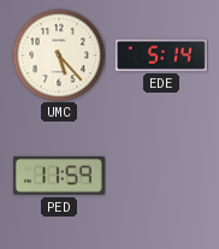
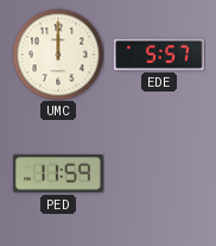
UMC: 5:23 -> 12:00 (58, 55)
EDE: 5:14 -> 5:57 (159, 55)
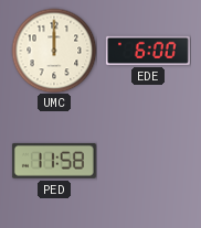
EDE: 5:57 -> 6:00 (148, 51)
PED: 11:59 -> 11:58 (54, 161)
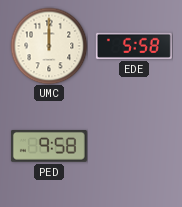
EDE: 6:00 -> 5:58 (134, 46)
PED: 11:58 -> 9:58 (49, 146)
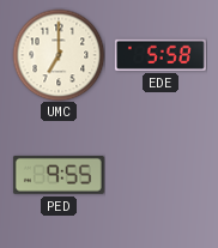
UMC: 12:00 -> 7:00 (59, 55)
PED: 9:58 -> 9:55 (59, 175)
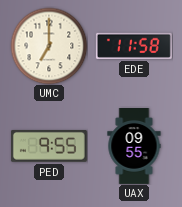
EDE: 5:58 -> 11:58 (134, 46)
UAX: none -> 09:55 (134, 147)
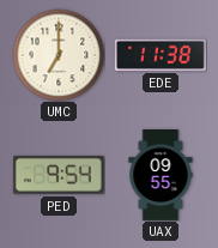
EDE: 11:58 -> 11:38 (161, 55)
PED: 9:55 -> 9:54 (59, 175)
